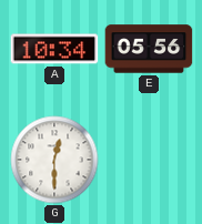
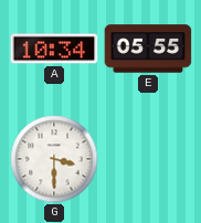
E: 05:56 -> 05:55 (148, 49)
G: 12:30 -> 3:30 (54, 159)
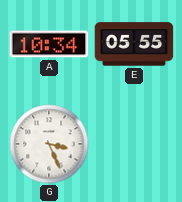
G: 3:30 -> 3:26 (49, 144)
